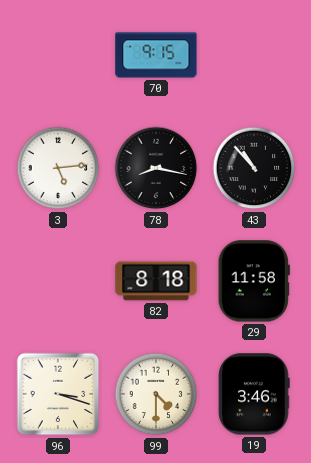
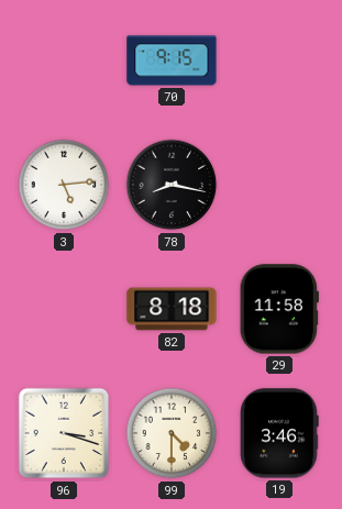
43: 10:53 -> none (254, 168)
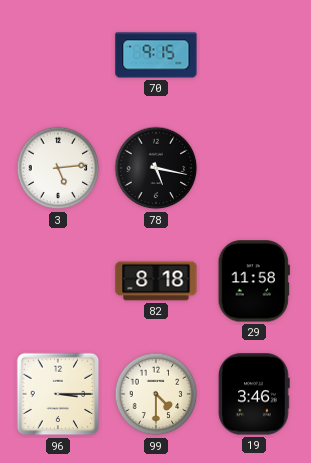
78: 8:17 -> 5:17 (156, 168)
96: 3:18 -> 3:15 (58, 394)
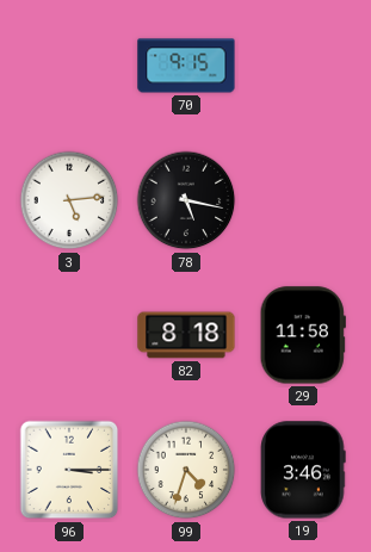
99: 4:30 -> 4:33 (186, 470)
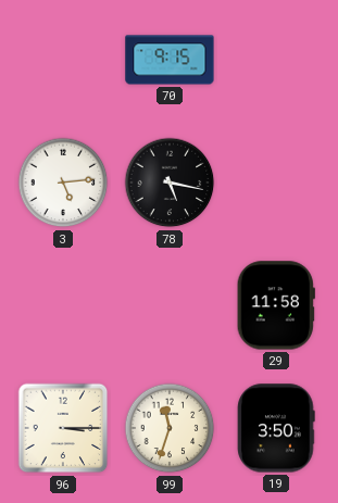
82: 8:18 -> none (186, 335)
99: 4:33 -> 11:33 (170, 428)
19: 3:46 -> 3:50 (276, 428)
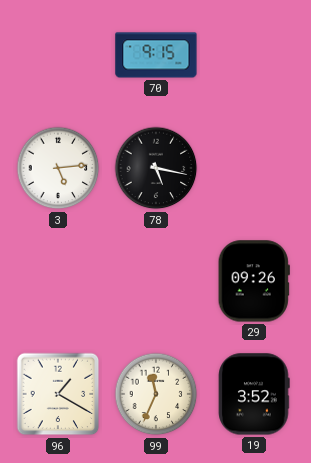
29: 11:58 -> 09:26 (254, 281)
96: 3:15 -> 1:20 (58, 394)
99: 11:33 -> 11:34 (156, 394)
19: 3:50 -> 3:52 (254, 394)
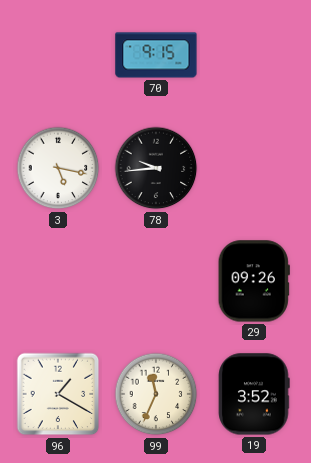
3: 5:14 -> 5:17 (58, 168)
78: 5:17 -> 9:44 (156, 168)
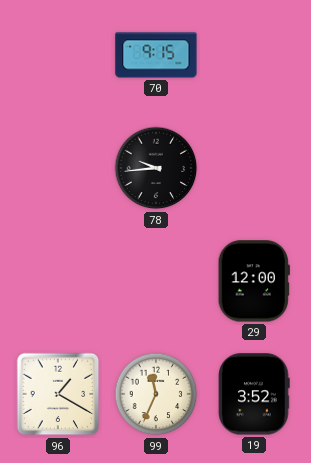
3: 5:17 -> none (58, 168)
29: 09:26 -> 12:00 (254, 281)
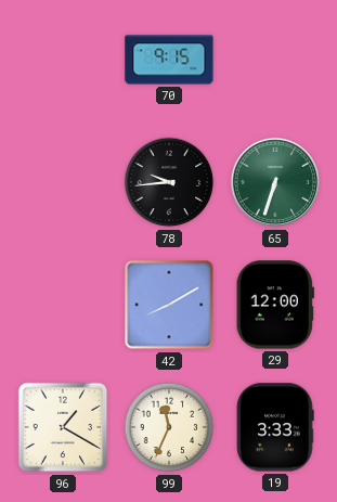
65: none -> 6:33 (275, 182)
42: none -> 8:10 (169, 305)
19: 3:52 -> 3:33 (275, 427)
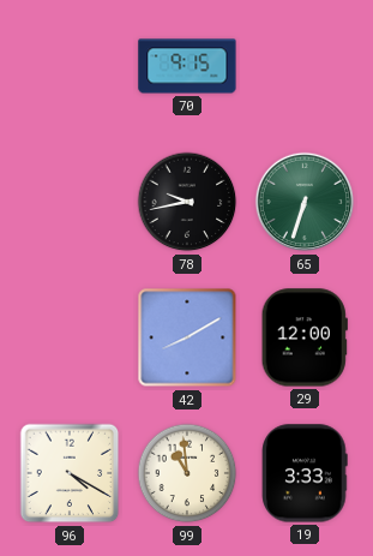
78: 9:44 -> 9:43 (187, 202)
96: 1:20 -> 4:20 (70, 473)
99: 11:34 -> 10:59 (187, 473)
